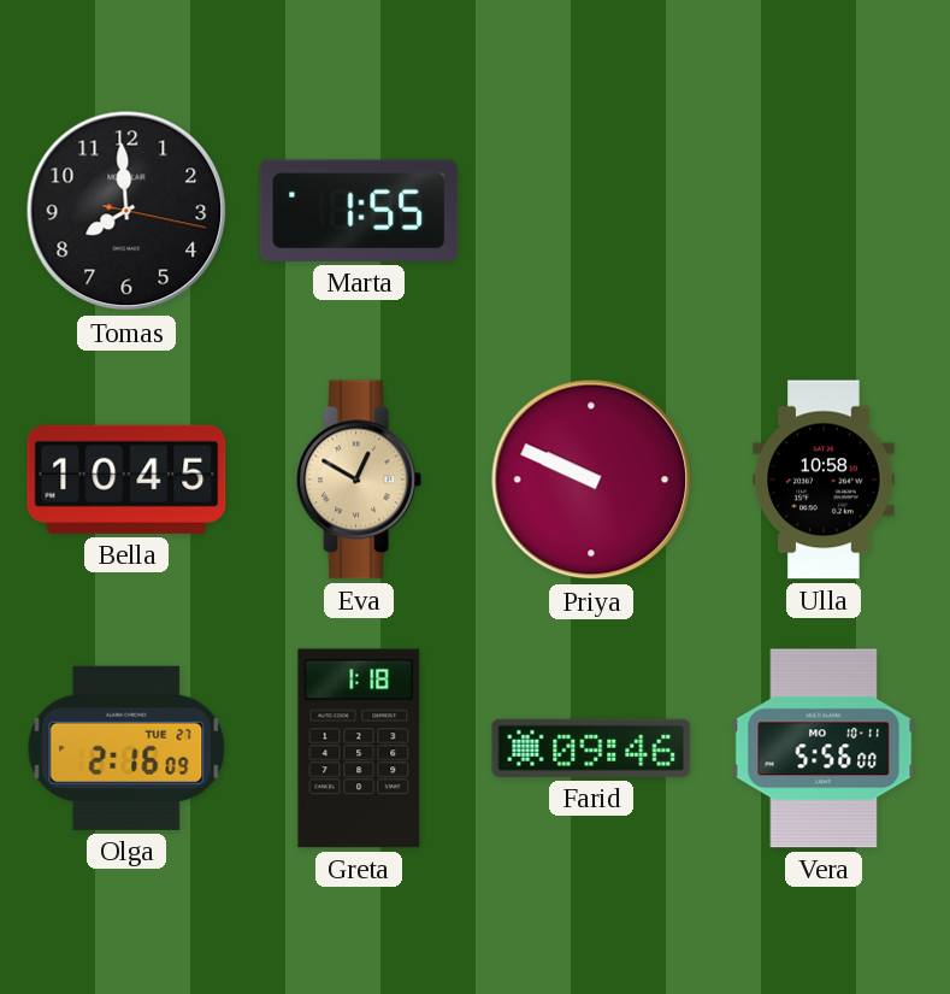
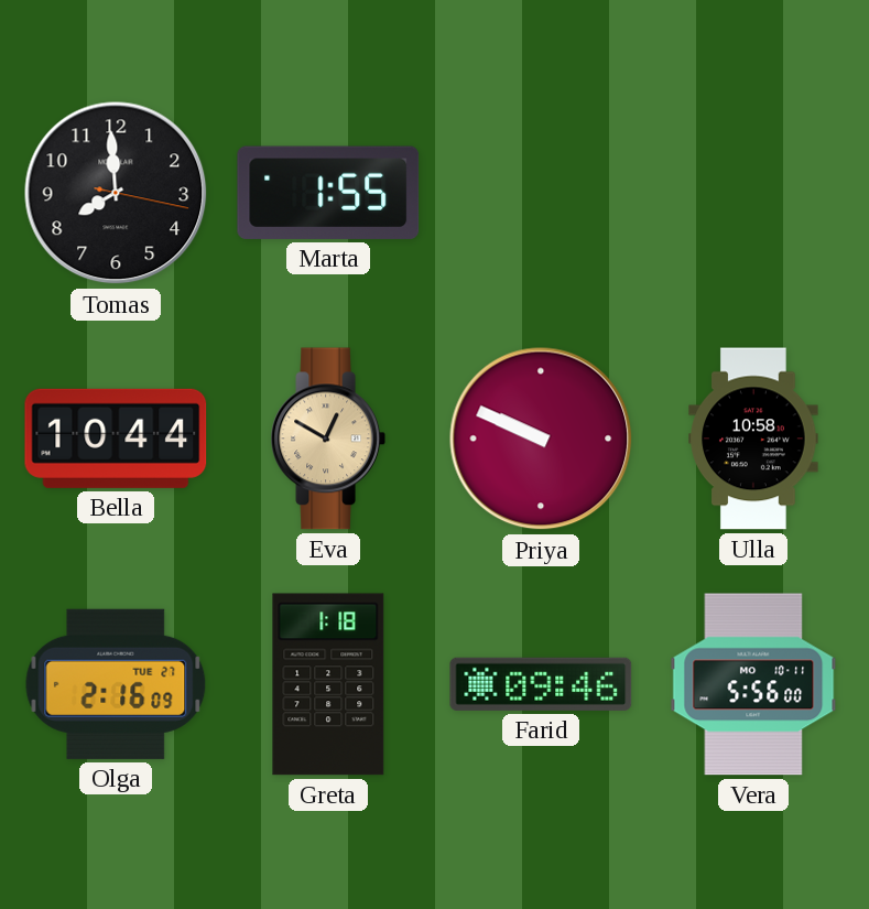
Bella: 10:45 -> 10:44 (116, 439)
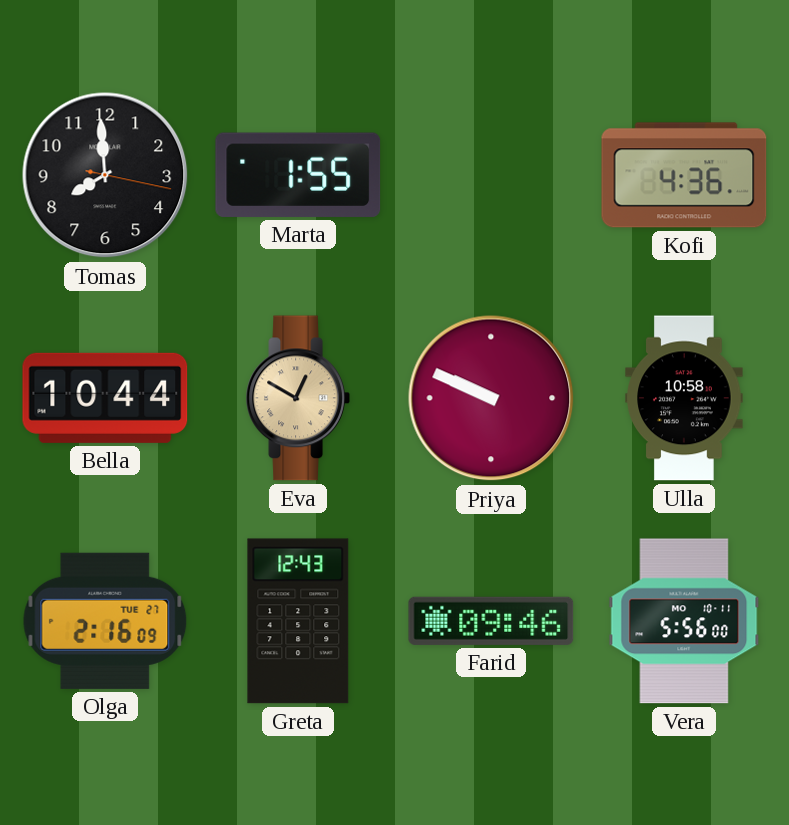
Kofi: none -> 4:36 (684, 175)
Greta: 1:18 -> 12:43 (298, 621)
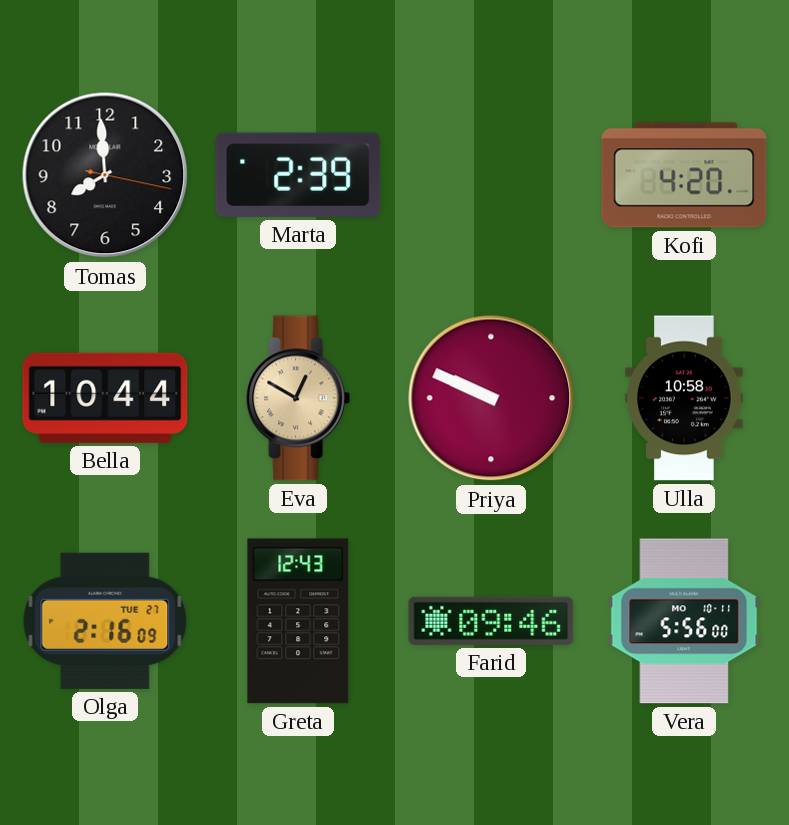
Marta: 1:55 -> 2:39 (298, 175)
Kofi: 4:36 -> 4:20 (684, 175)
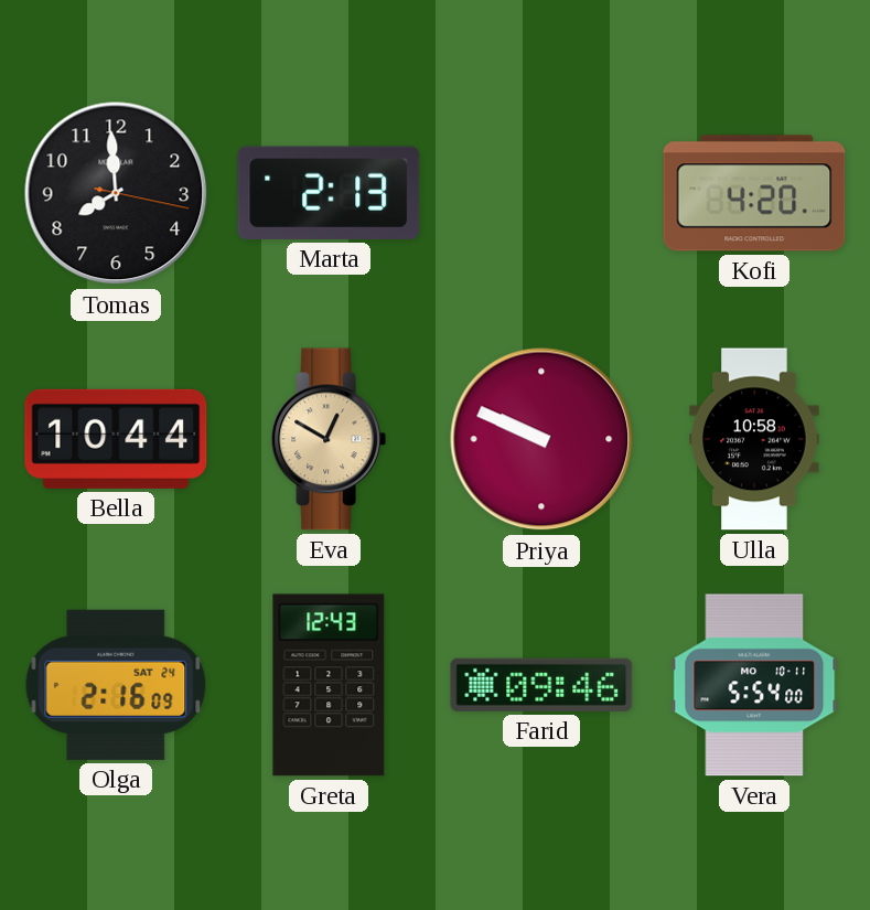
Marta: 2:39 -> 2:13 (329, 193)
Olga date: TUE 27 -> SAT 24 (116, 685)
Vera: 5:56 -> 5:54 (754, 685)
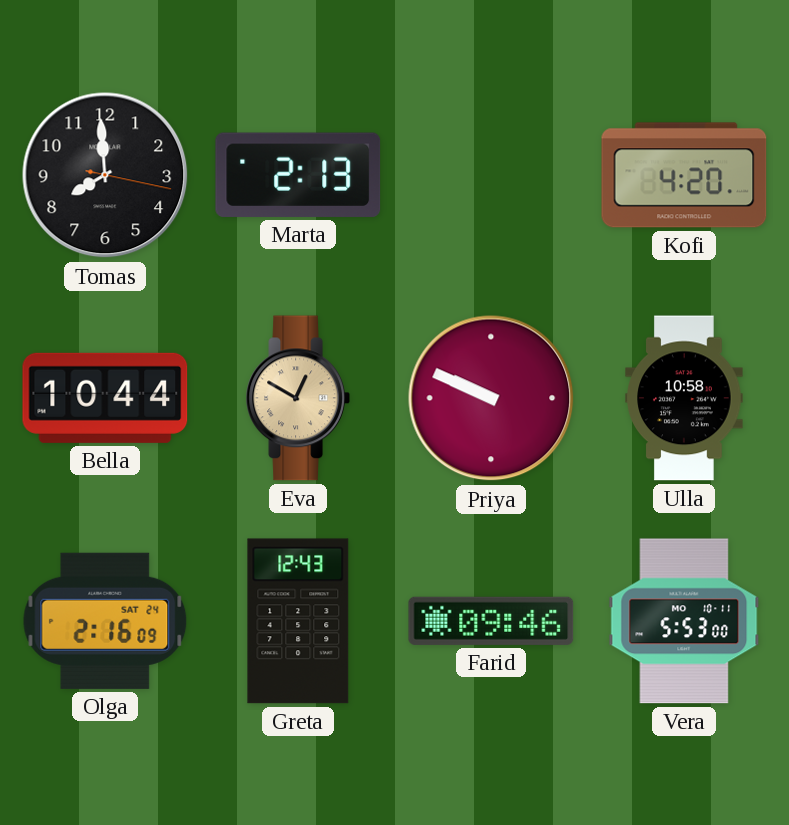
Vera: 5:54 -> 5:53 (684, 621)
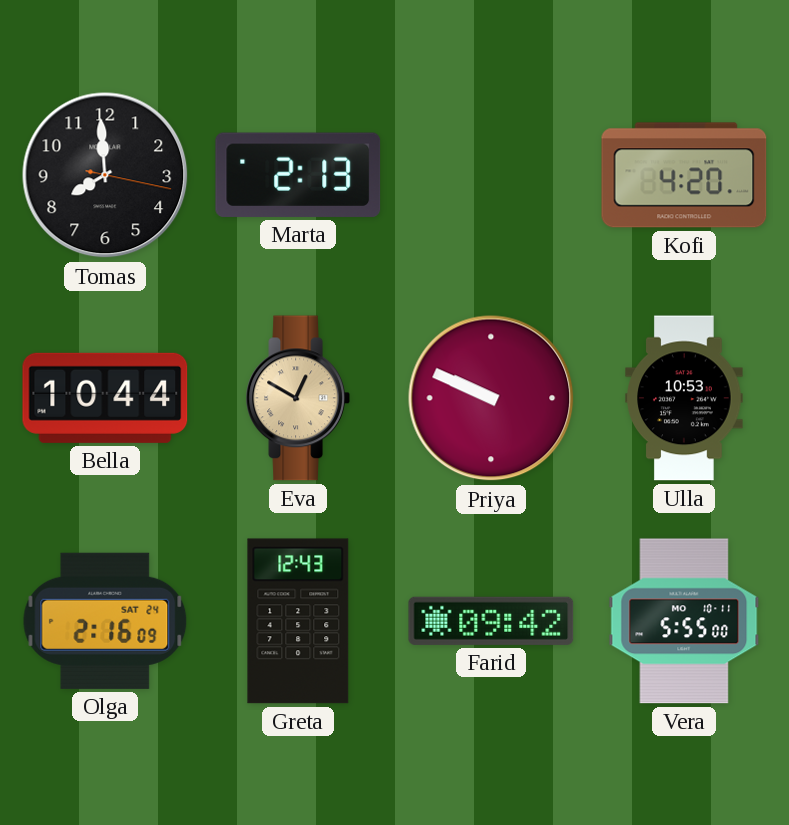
Ulla: 10:58 -> 10:53 (684, 398)
Farid: 09:46 -> 09:42 (491, 621)
Vera: 5:53 -> 5:55 (684, 621)
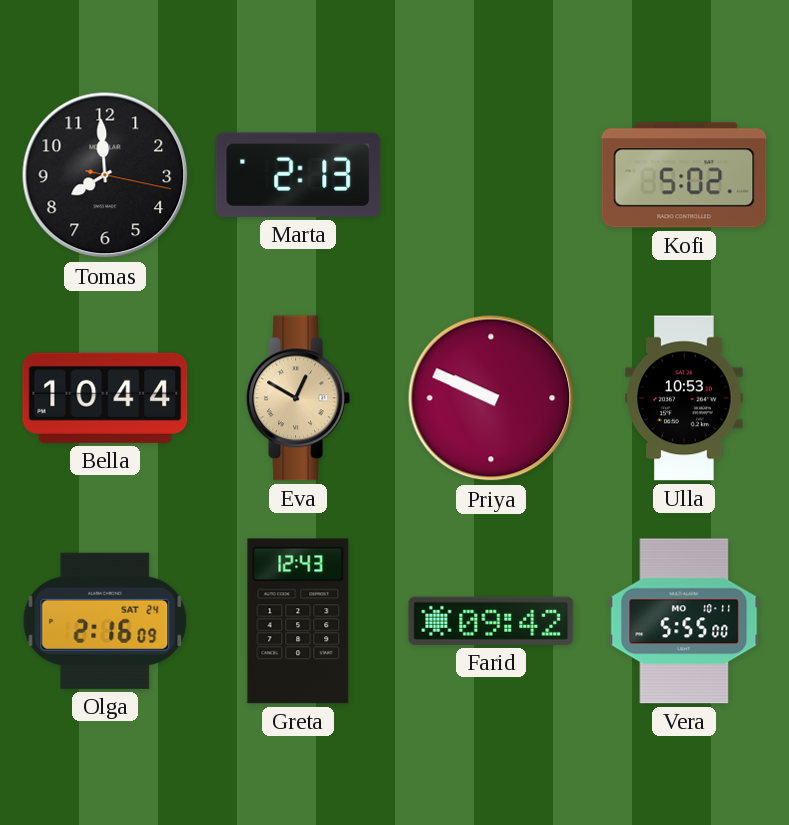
Kofi: 4:20 -> 5:02 (684, 175)
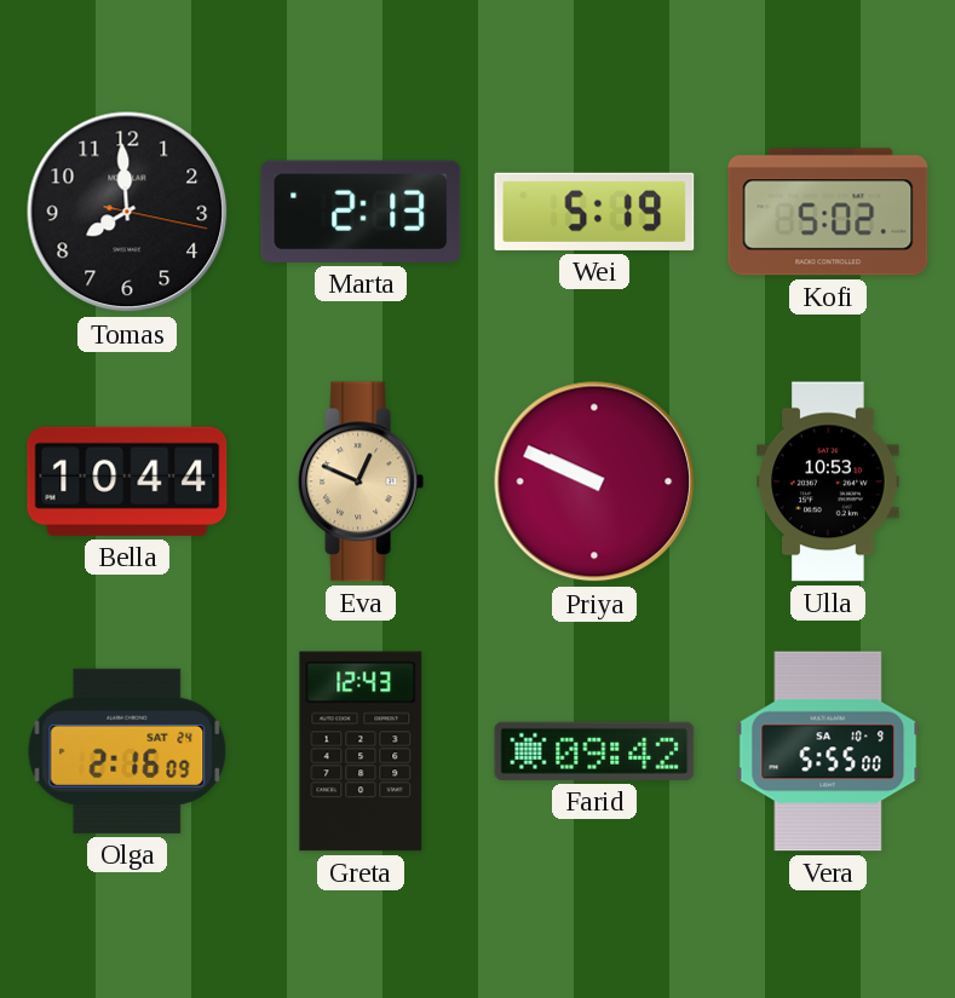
Wei: none -> 5:19 (594, 212)
Eva: 12:50 -> 12:49 (359, 481)
Vera date: MO 10-11 -> SA 10-9 (828, 751)
